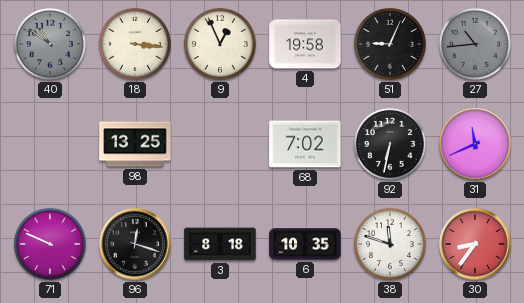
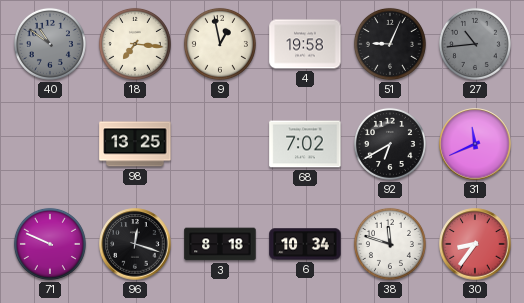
18: 3:16 -> 7:16 (135, 44)
9: 12:56 -> 12:58 (220, 44)
92: 6:32 -> 6:40 (390, 144)
6: 10:35 -> 10:34 (305, 244)
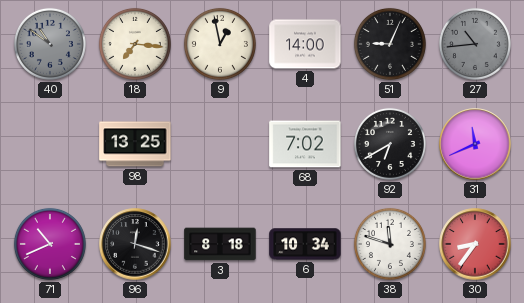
4: 19:58 -> 14:00 (305, 44)
71: 9:49 -> 10:41 (50, 244)
